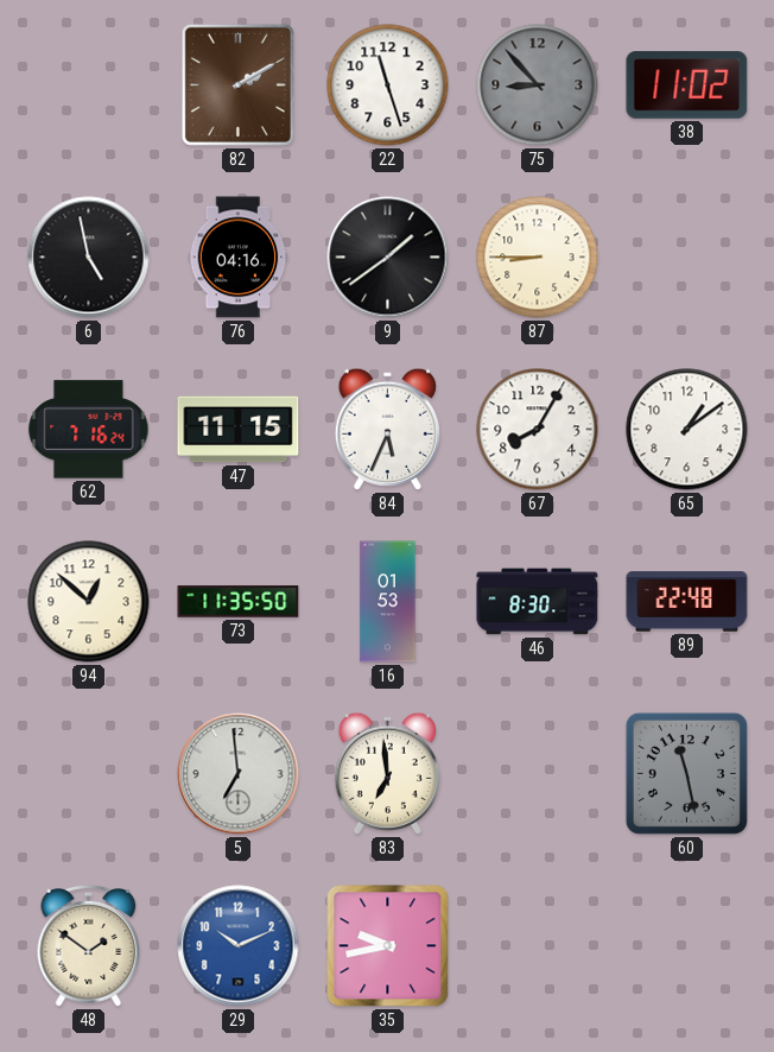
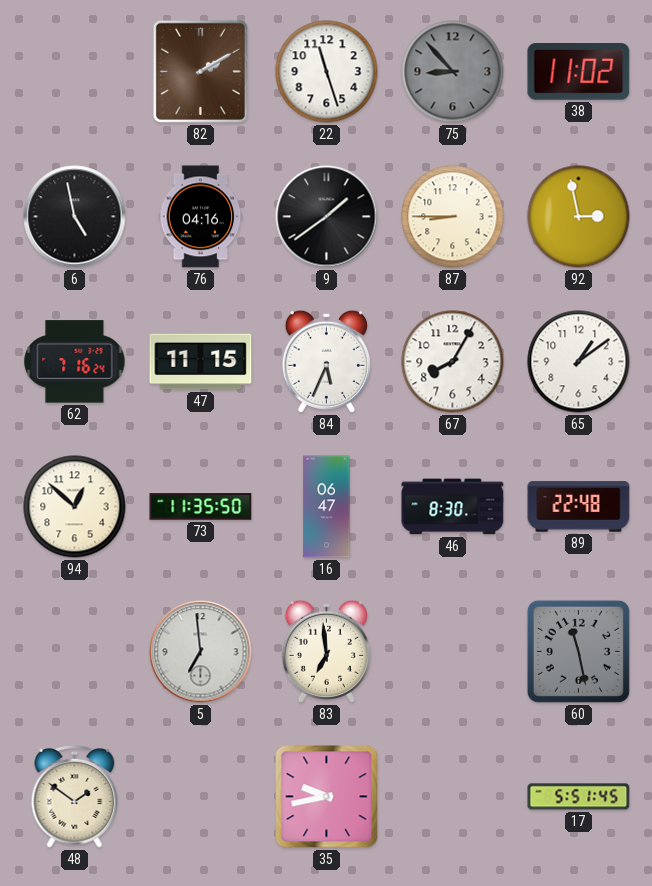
92: none -> 2:58 (579, 217)
16: 01:53 -> 06:47 (327, 507)
29: 10:11 -> none (239, 946)
17: none -> 5:51 (579, 797)
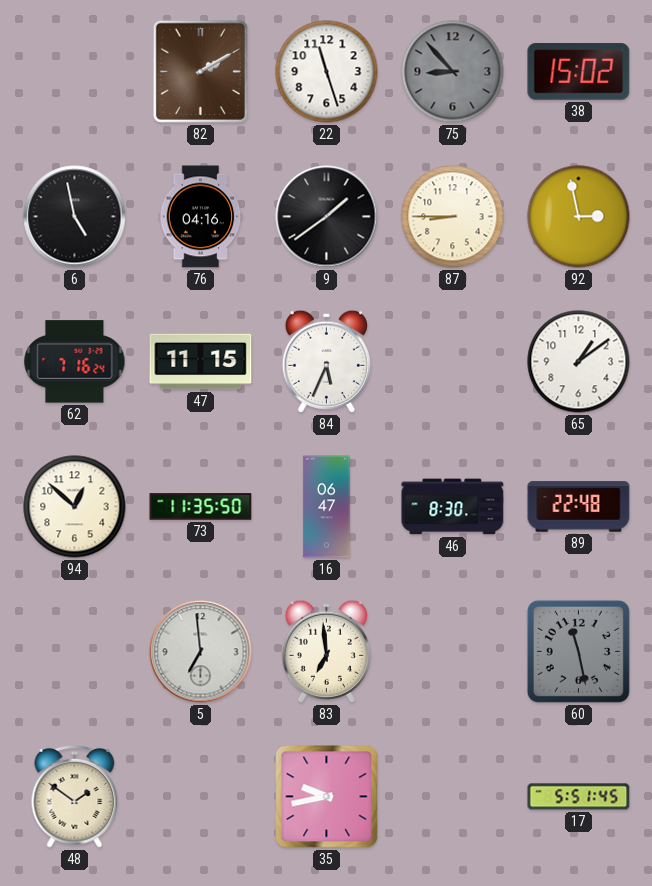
38: 11:02 -> 15:02 (579, 72)
67: 8:05 -> none (453, 362)
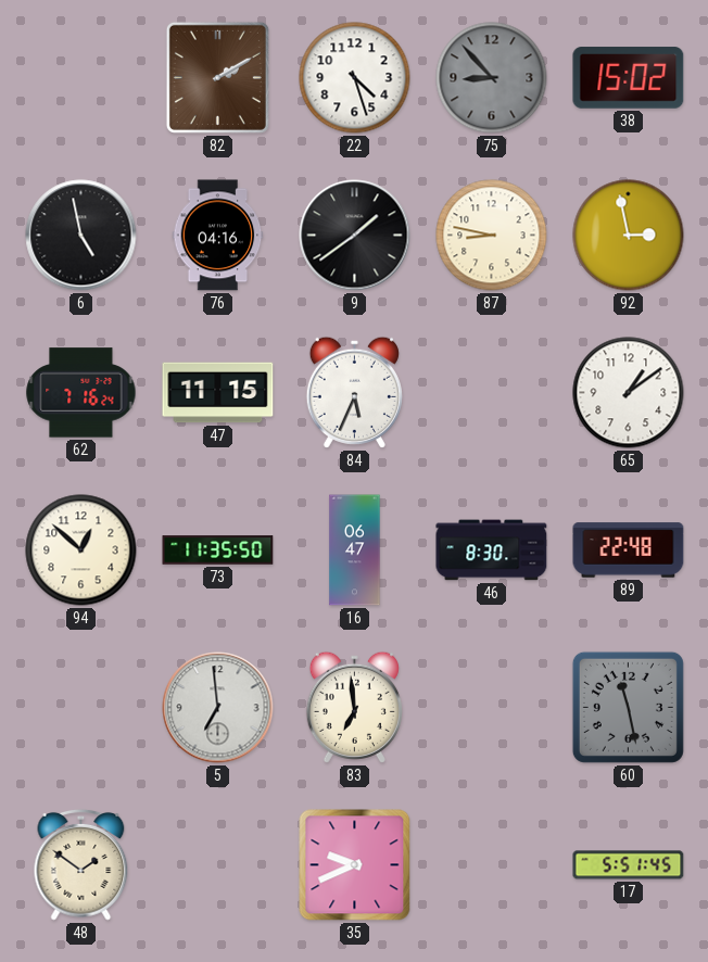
22: 11:27 -> 4:27 (355, 78)
87: 8:45 -> 8:47 (492, 236)
35: 9:43 -> 9:41 (355, 865)
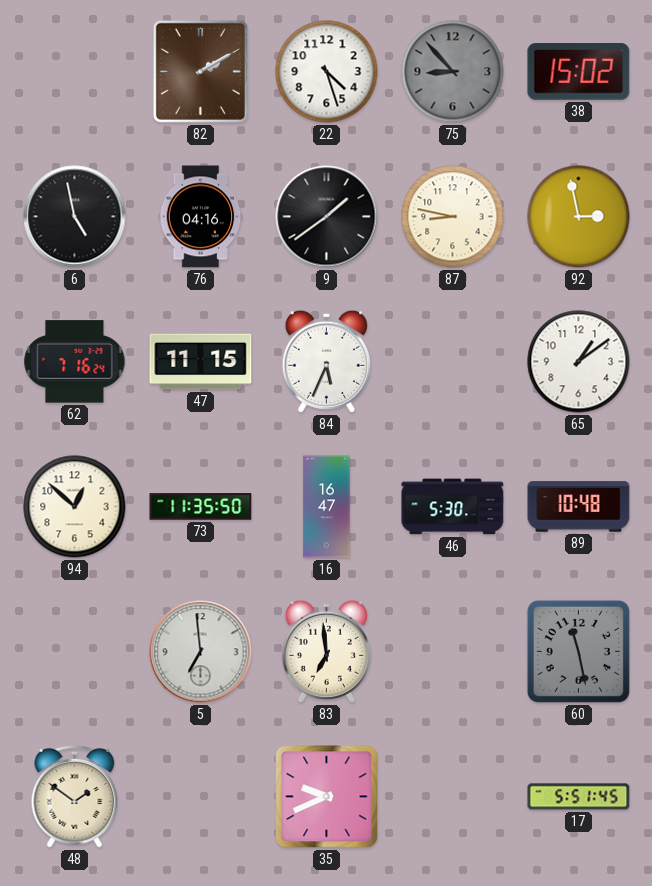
16: 06:47 -> 16:47 (327, 507)
46: 8:30 -> 5:30 (453, 507)
89: 22:48 -> 10:48 (579, 507)
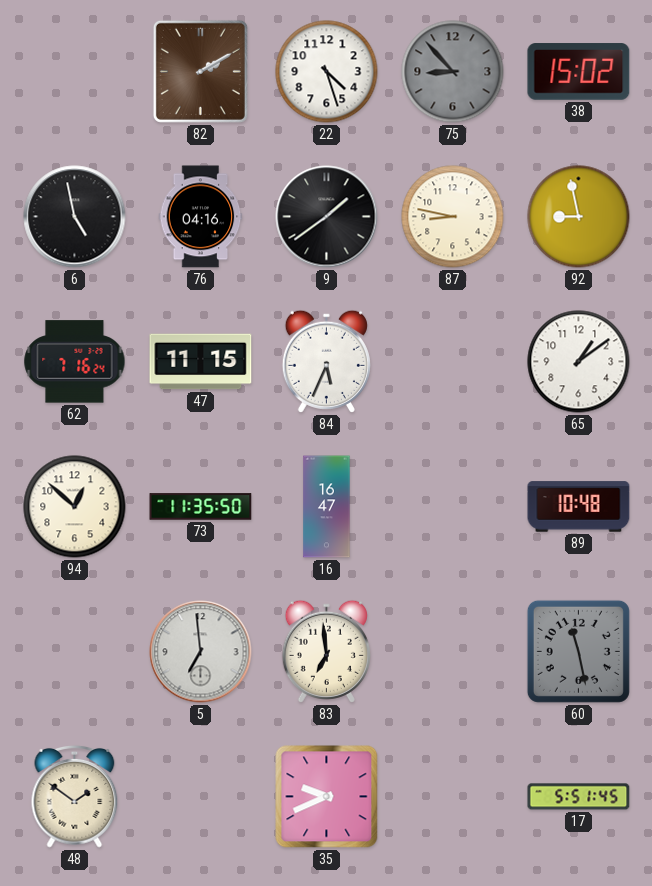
92: 2:58 -> 8:58 (579, 217)
46: 5:30 -> none (453, 507)
